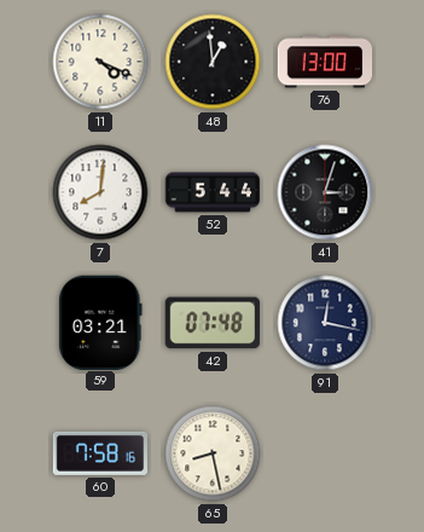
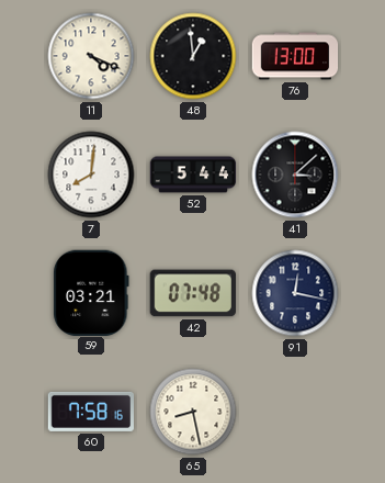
41: 3:03 -> 3:08 (295, 175)
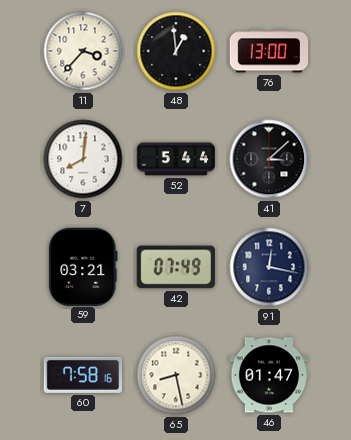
11: 4:19 -> 3:37 (83, 51)
42: 07:48 -> 07:49 (176, 267)
46: none -> 01:47 (269, 375)
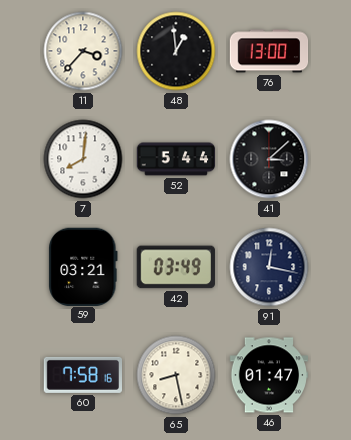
42: 07:49 -> 03:49 (176, 267)
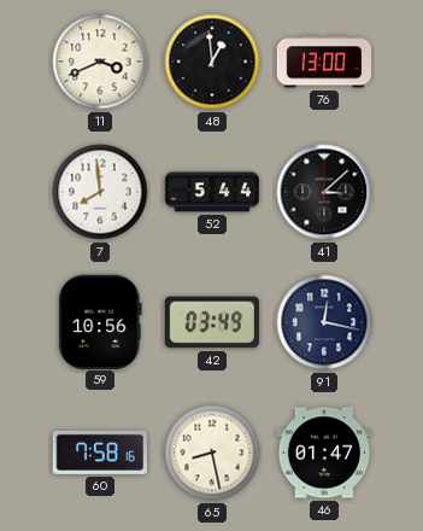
11: 3:37 -> 3:41 (100, 62)
7: 8:01 -> 7:59 (100, 192)
59: 03:21 -> 10:56 (100, 321)
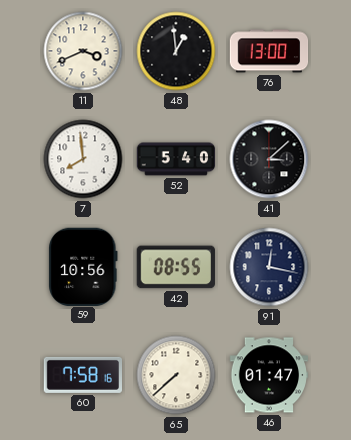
52: 5:44 -> 5:40 (176, 159)
42: 03:49 -> 08:55 (176, 267)
65: 8:28 -> 7:38 (176, 375)
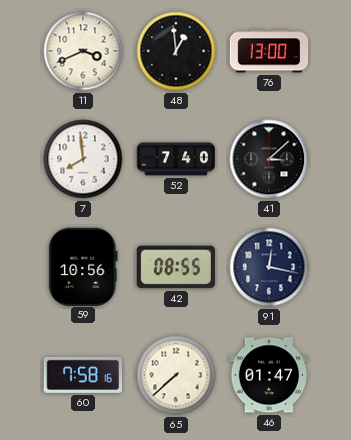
52: 5:40 -> 7:40 (176, 159)
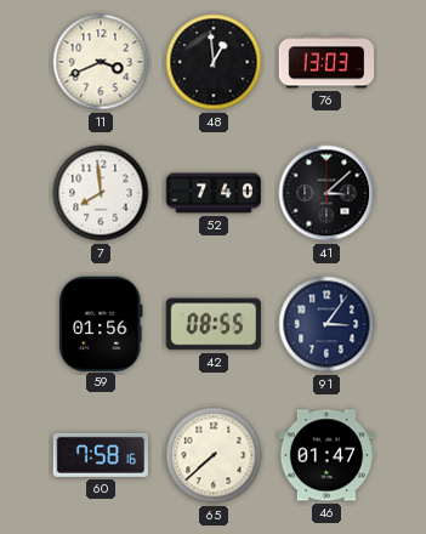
76: 13:00 -> 13:03 (326, 62)
59: 10:56 -> 01:56 (101, 323)
91: 12:17 -> 3:06 (326, 324)
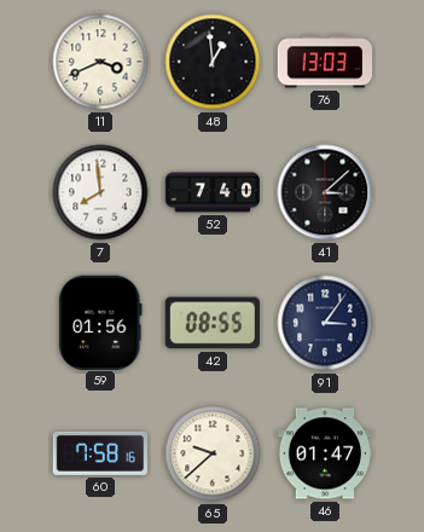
65: 7:38 -> 9:38 (213, 453)
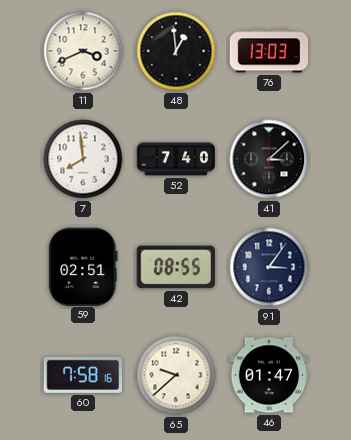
59: 01:56 -> 02:51 (83, 266)
